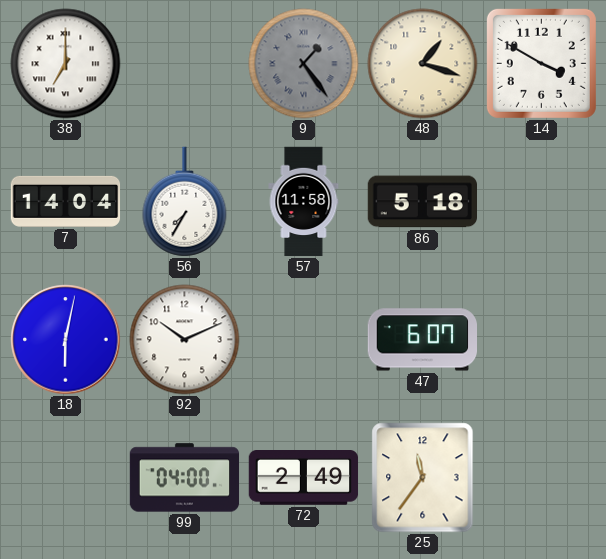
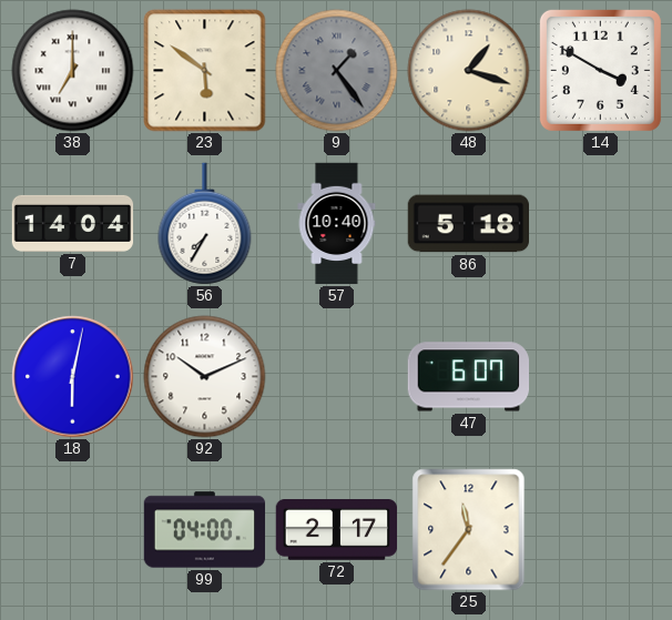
23: none -> 5:51 (205, 71)
57: 11:58 -> 10:40 (337, 224)
72: 2:49 -> 2:17 (337, 530)
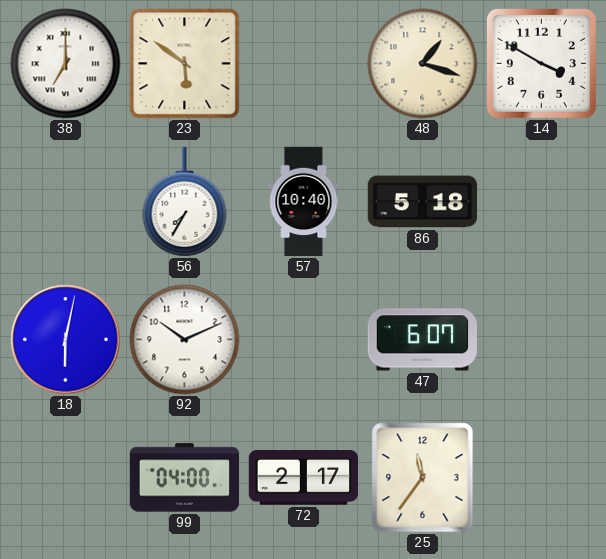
9: 1:24 -> none (337, 71)
7: 14:04 -> none (73, 223)
